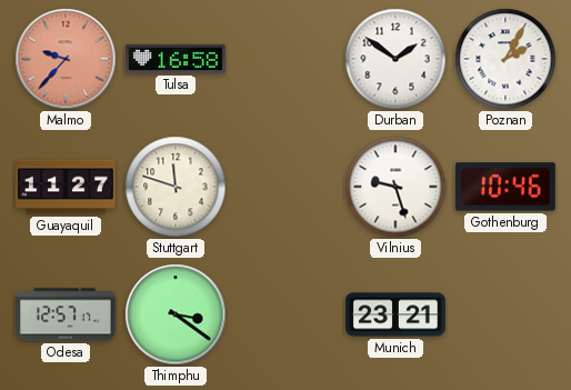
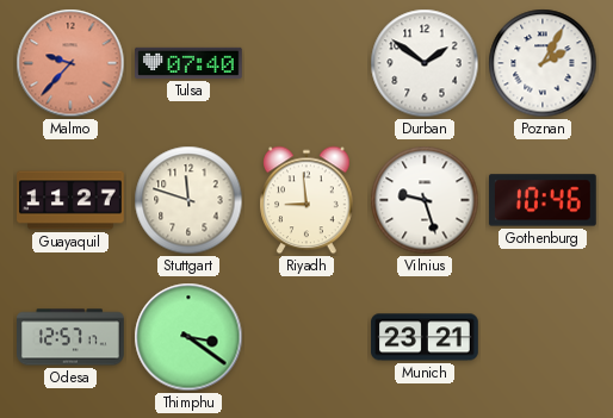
Tulsa: 16:58 -> 07:40 (190, 63)
Riyadh: none -> 8:59 (306, 200)
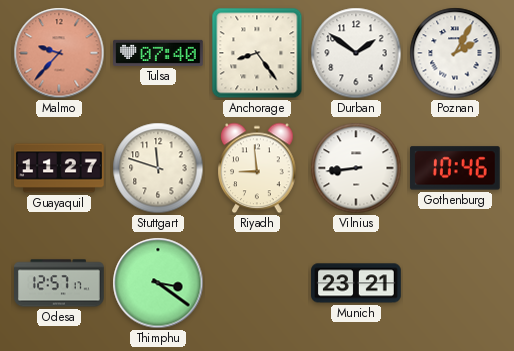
Anchorage: none -> 8:24 (257, 53)
Vilnius: 9:27 -> 8:44 (356, 168)
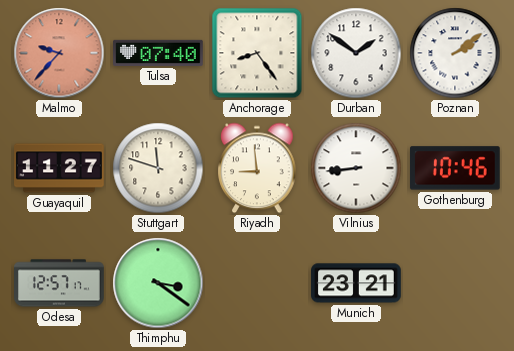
Poznan: 2:05 -> 2:09 (455, 53)
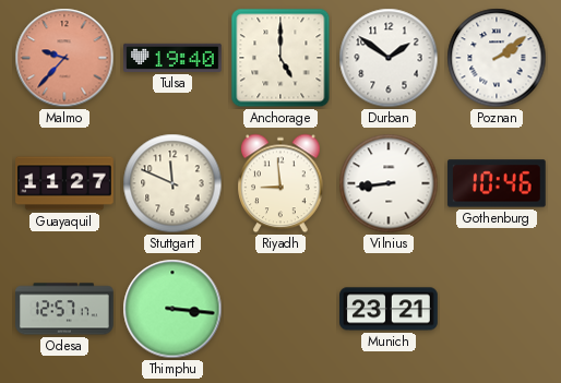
Tulsa: 07:40 -> 19:40 (174, 58)
Anchorage: 8:24 -> 5:00 (280, 58)
Stuttgart: 11:48 -> 11:49 (172, 183)
Thimphu: 3:21 -> 3:16 (172, 309)
